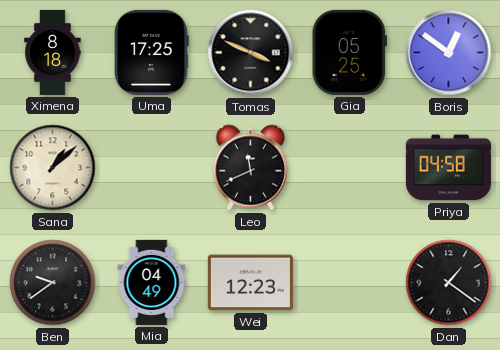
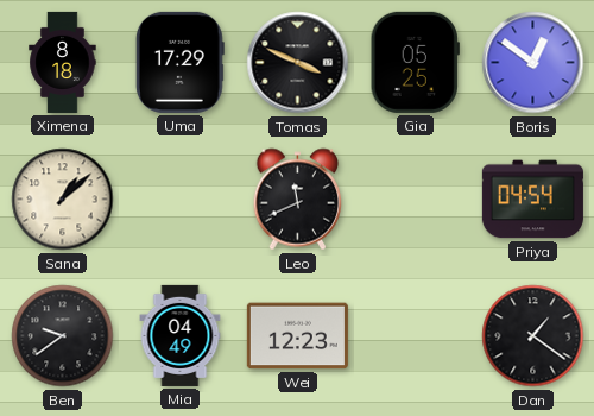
Uma: 17:25 -> 17:29 (179, 62)
Priya: 04:58 -> 04:54 (532, 200)
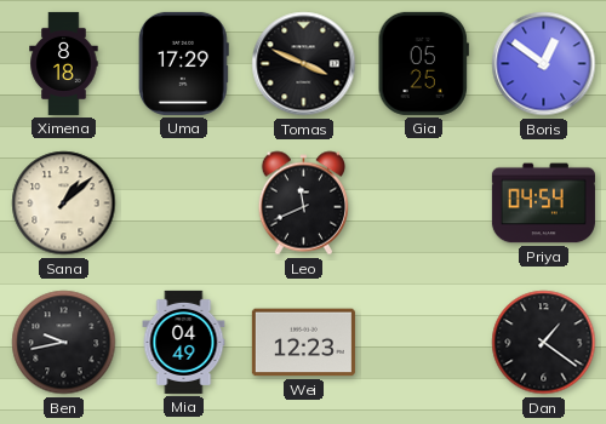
Ben: 9:39 -> 9:43 (64, 343)
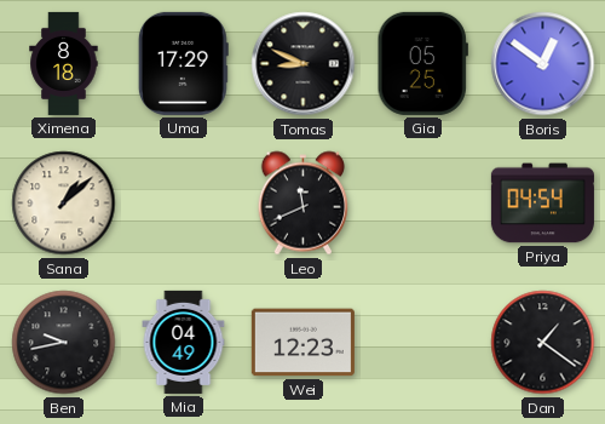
Tomas: 3:49 -> 8:49 (304, 64)
